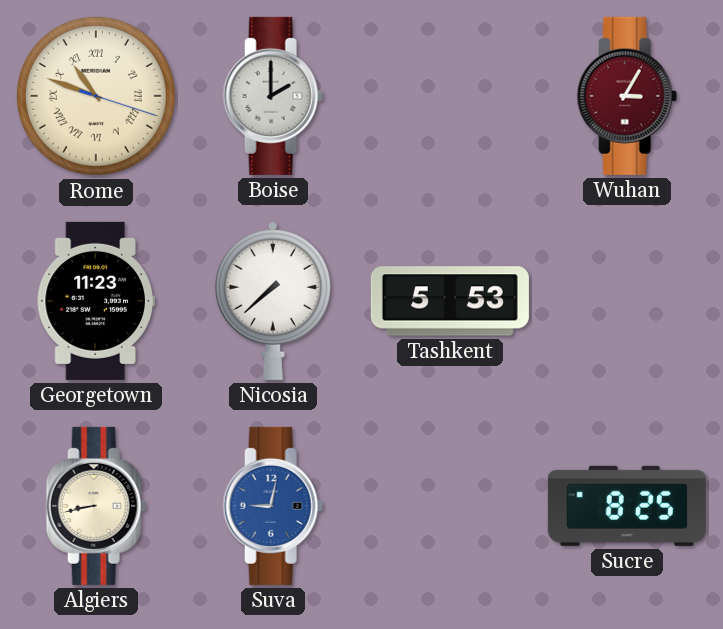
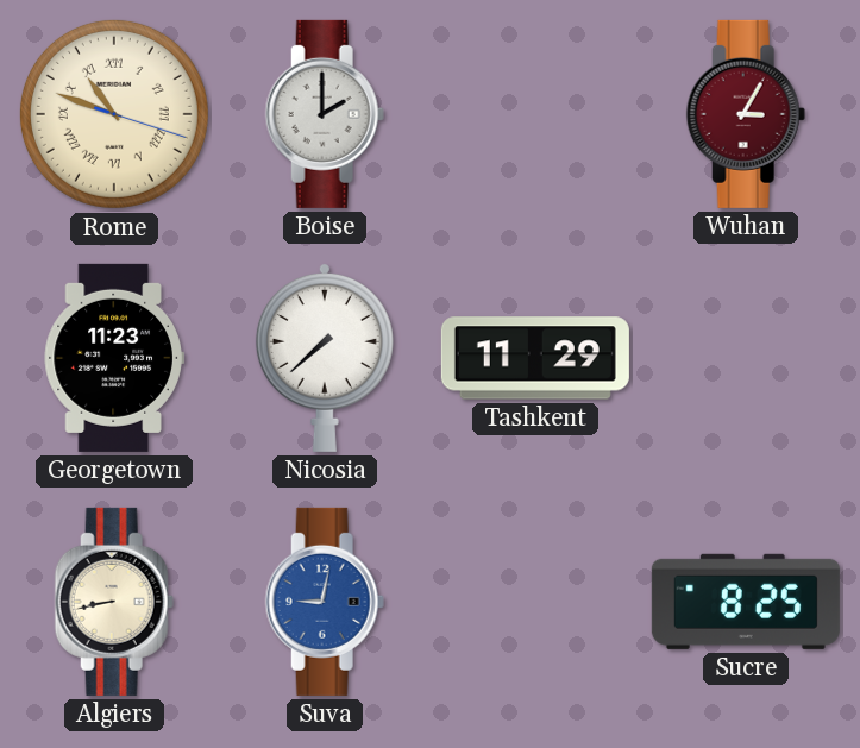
Tashkent: 5:53 -> 11:29 (535, 358)
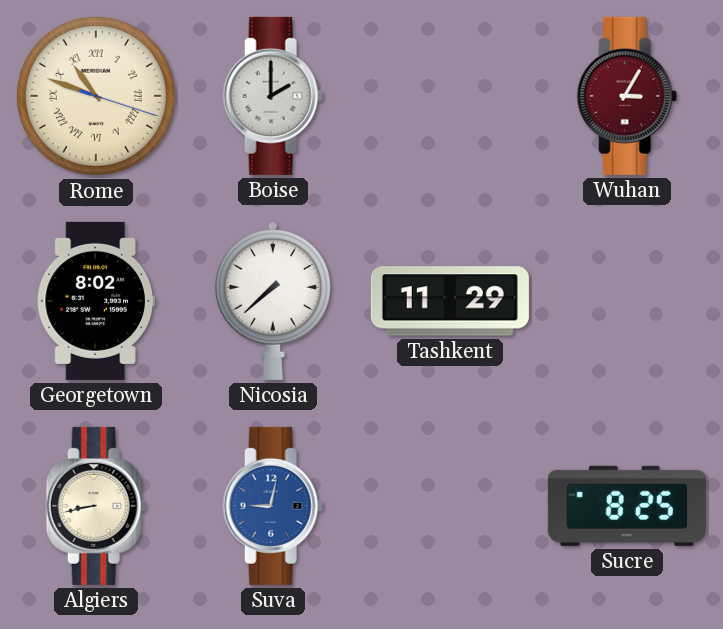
Georgetown: 11:23 -> 8:02 (96, 301)
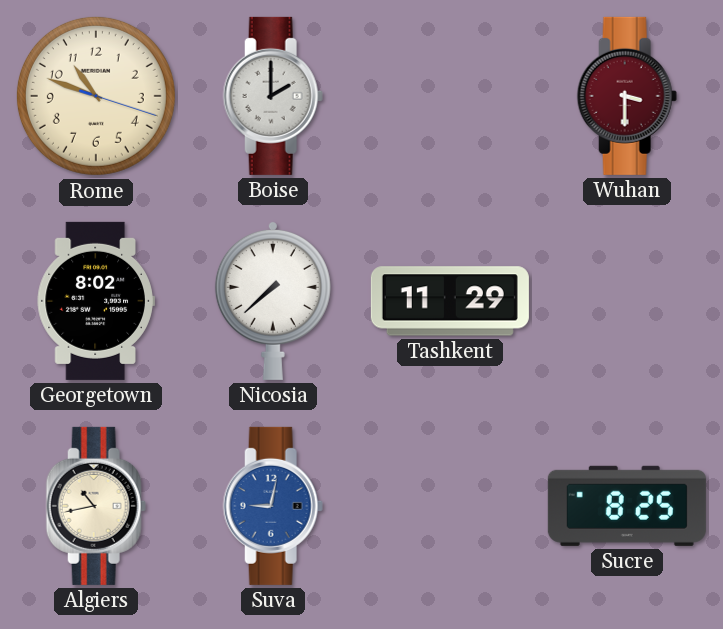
Rome numerals: Roman -> Arabic (96, 96)
Wuhan: 3:05 -> 3:30 (627, 96)
Algiers: 8:43 -> 10:43 (96, 506)
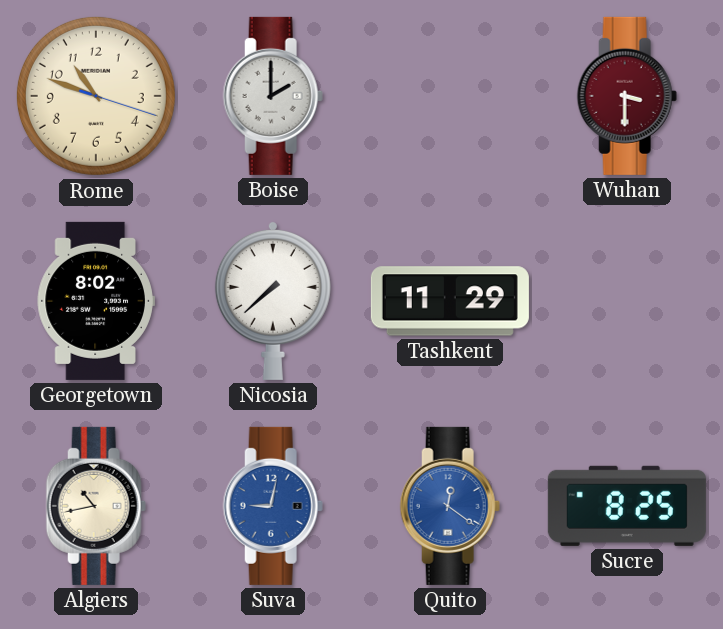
Quito: none -> 12:21 (450, 506)
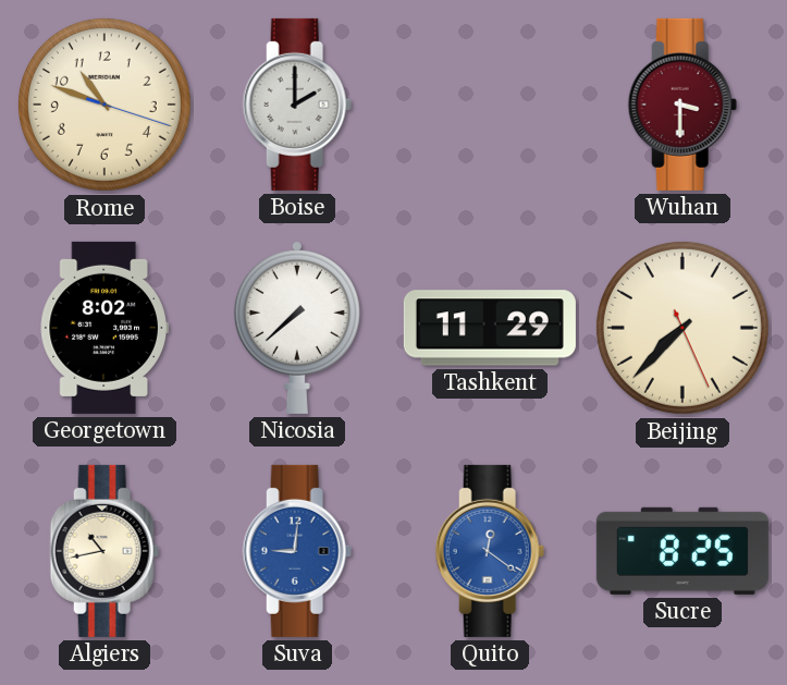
Beijing: none -> 7:37 (683, 328)
Suva: 9:02 -> 9:01 (297, 551)
